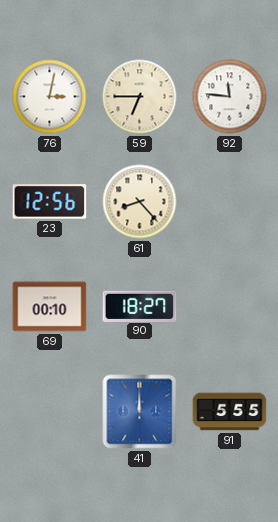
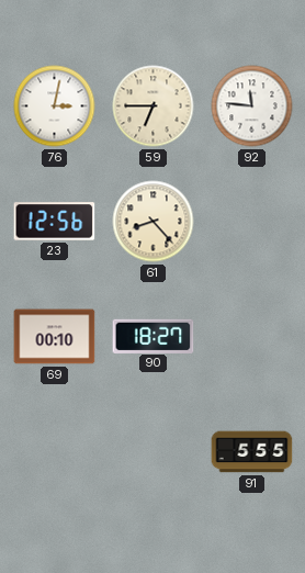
41: 12:00 -> none (140, 412)
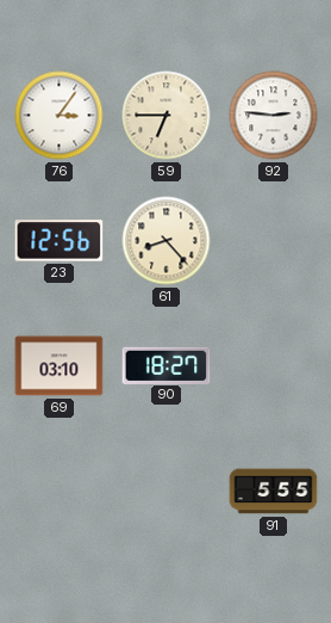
76: 3:02 -> 3:06 (60, 116)
92: 11:46 -> 2:46 (274, 116)
69: 00:10 -> 03:10 (60, 366)
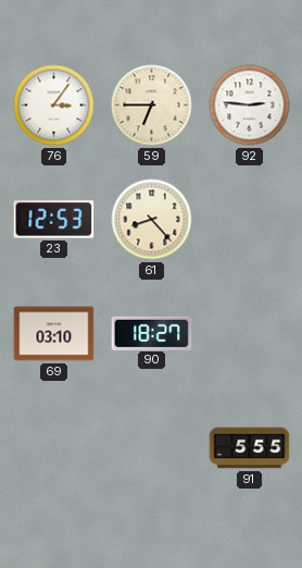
23: 12:56 -> 12:53 (54, 220)
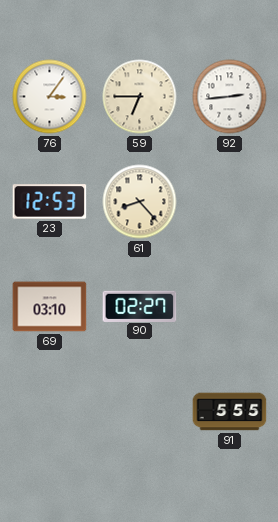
92: 2:46 -> 2:44 (230, 97)
90: 18:27 -> 02:27 (140, 306)
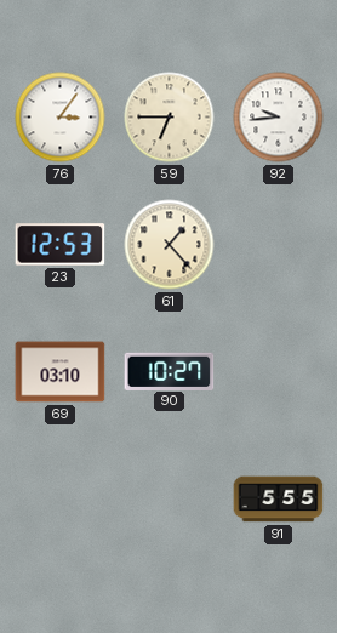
92: 2:44 -> 9:44 (279, 118)
61: 8:23 -> 1:23 (170, 245)
90: 02:27 -> 10:27 (170, 371)
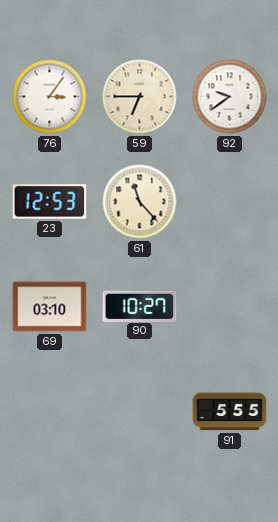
92: 9:44 -> 9:39 (230, 97)
61: 1:23 -> 11:23 (140, 202)
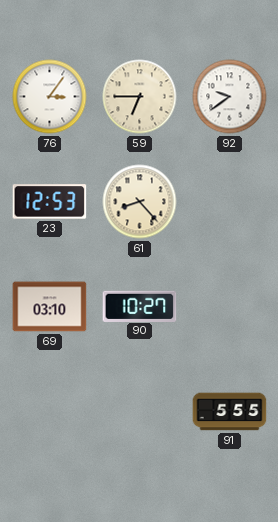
61: 11:23 -> 8:23 (140, 202)
